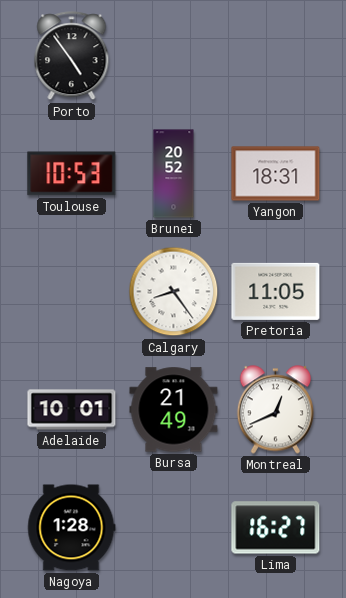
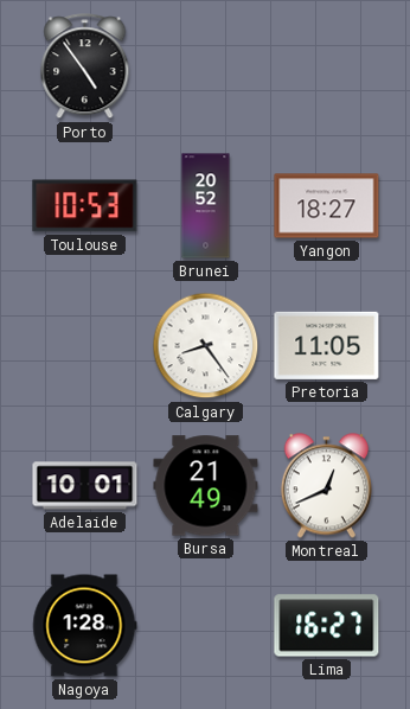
Yangon: 18:31 -> 18:27 (327, 206)
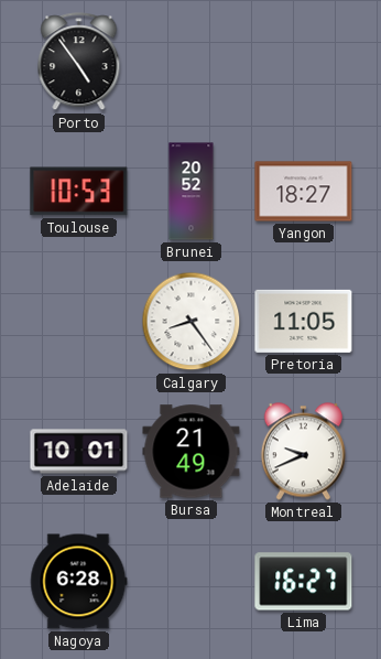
Montreal: 12:41 -> 9:41 (303, 452)
Nagoya: 1:28 -> 6:28 (79, 582)
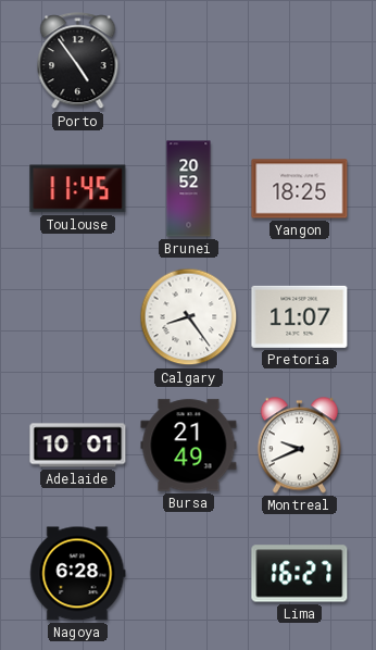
Toulouse: 10:53 -> 11:45 (78, 189)
Yangon: 18:27 -> 18:25 (300, 189)
Pretoria: 11:05 -> 11:07 (300, 316)
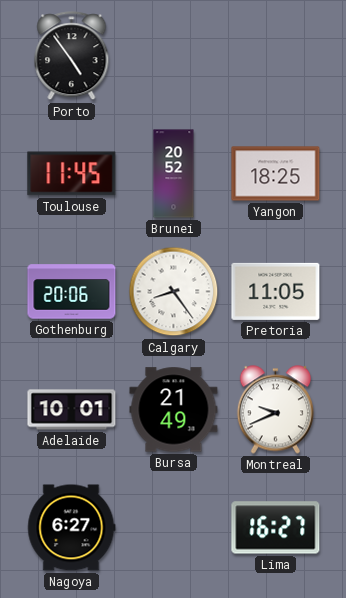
Gothenburg: none -> 20:06 (72, 292)
Pretoria: 11:07 -> 11:05 (276, 291)
Nagoya: 6:28 -> 6:27 (72, 528)
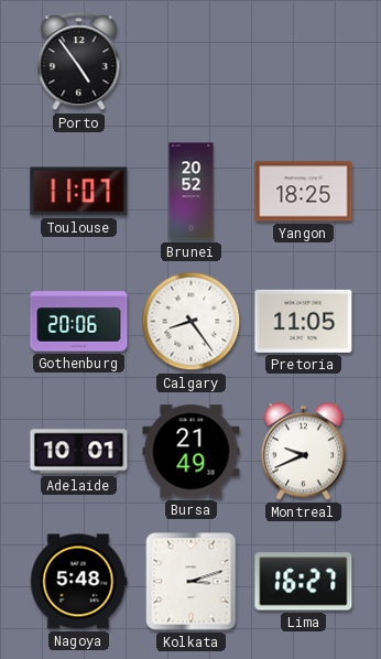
Toulouse: 11:45 -> 11:07 (79, 192)
Nagoya: 6:27 -> 5:48 (79, 582)
Kolkata: none -> 3:12 (192, 582)
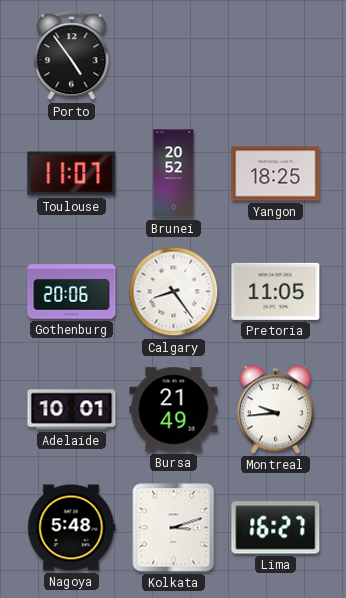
Montreal: 9:41 -> 9:44 (275, 410)
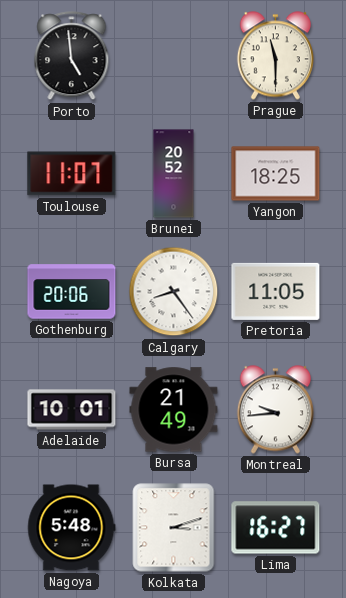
Porto: 4:54 -> 4:59 (72, 56)
Prague: none -> 11:30 (275, 56)
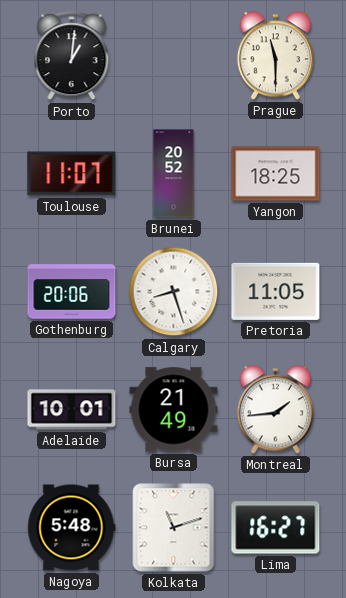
Porto: 4:59 -> 1:01 (72, 56)
Calgary: 8:24 -> 8:27 (174, 292)
Montreal: 9:44 -> 1:44 (275, 410)
Kolkata: 3:12 -> 11:12 (174, 528)
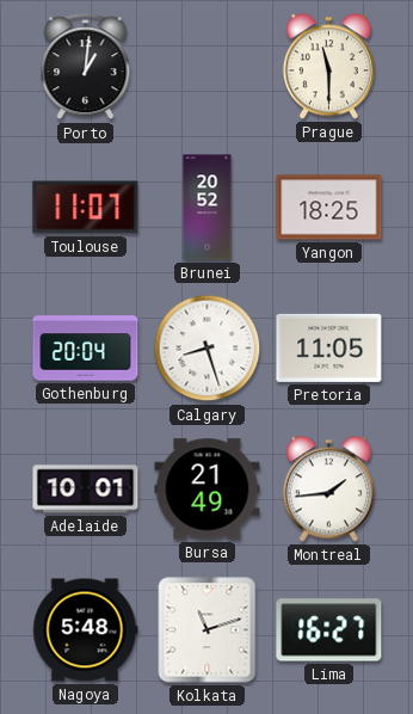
Gothenburg: 20:06 -> 20:04 (86, 349)
